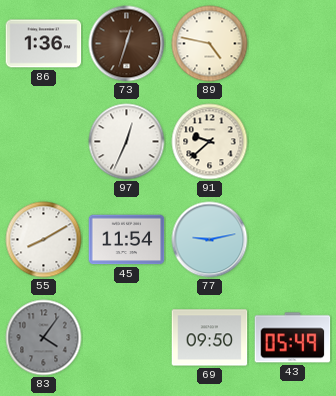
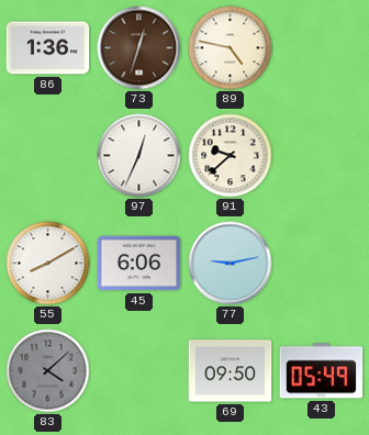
45: 11:54 -> 6:06 (139, 264)
83: 4:06 -> 4:08 (48, 371)
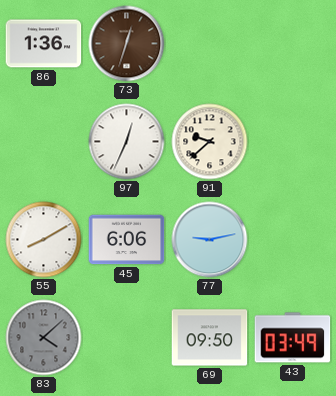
89: 4:47 -> none (231, 48)
43: 05:49 -> 03:49 (293, 338)
